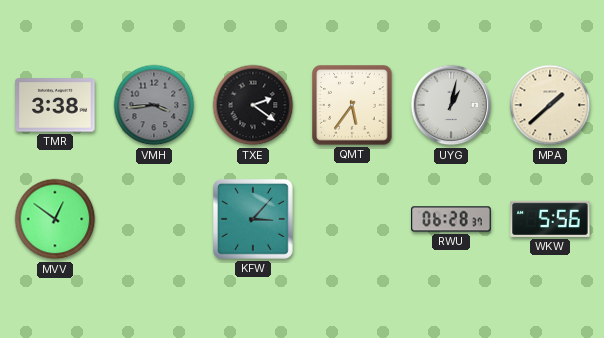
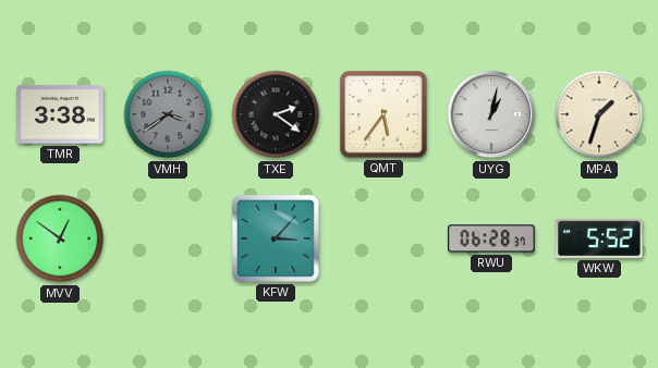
VMH: 3:44 -> 3:39 (168, 114)
MPA: 1:38 -> 1:33 (599, 114)
WKW: 5:56 -> 5:52 (599, 238)
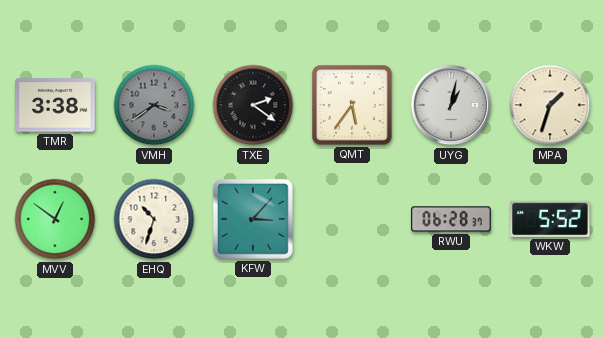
EHQ: none -> 10:33 (154, 219)
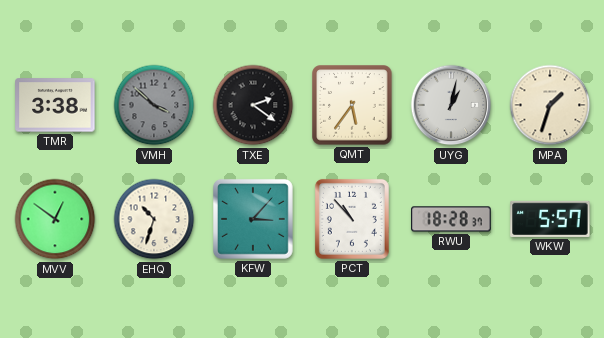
VMH: 3:39 -> 3:52 (154, 105)
PCT: none -> 10:53 (352, 219)
RWU: 06:28 -> 18:28 (451, 219)
WKW: 5:52 -> 5:57 (550, 219)
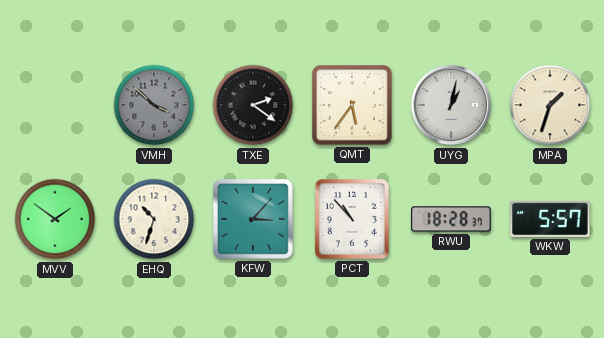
TMR: 3:38 -> none (55, 105)
MVV: 12:51 -> 1:51 (55, 219)
